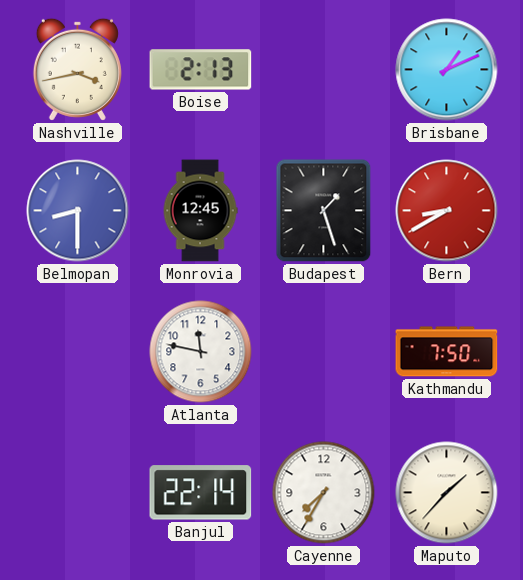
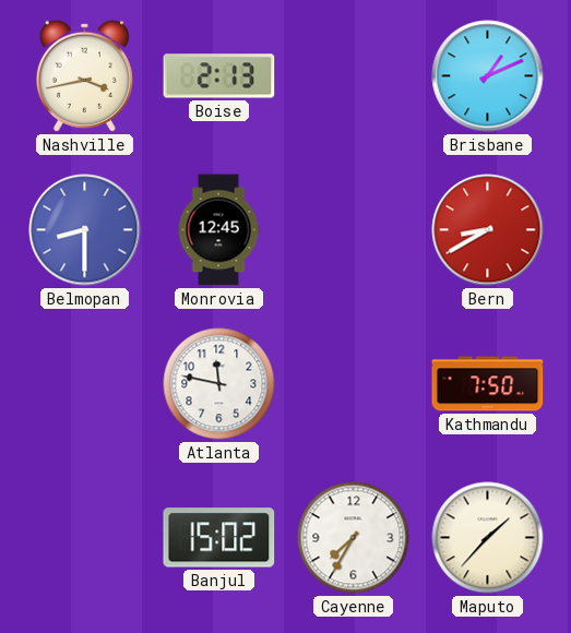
Budapest: 1:27 -> none (324, 211)
Banjul: 22:14 -> 15:02 (219, 538)
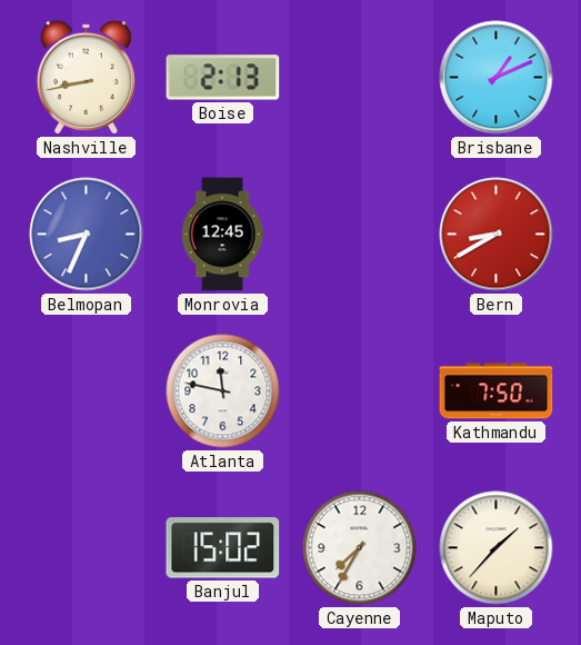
Nashville: 3:43 -> 8:43 (86, 77)
Belmopan: 8:30 -> 8:34 (87, 235)
